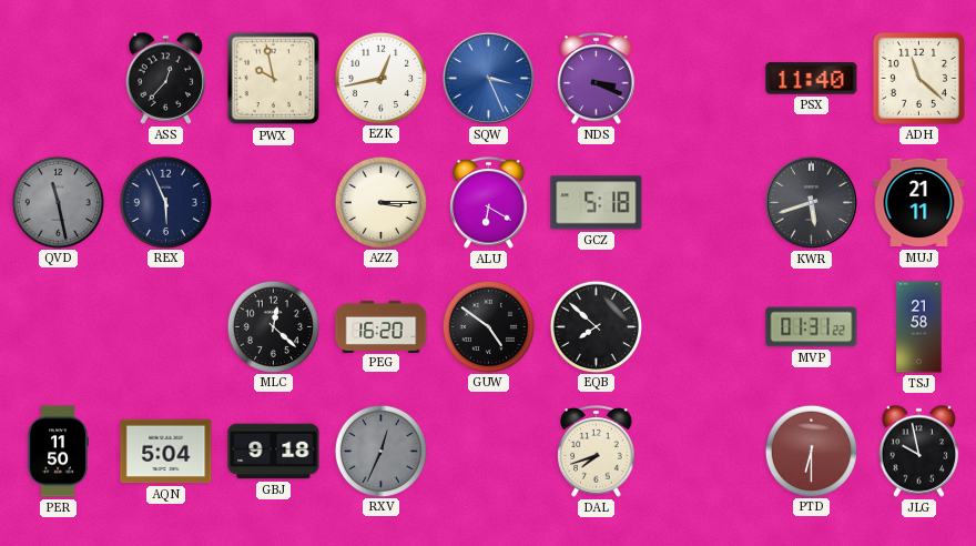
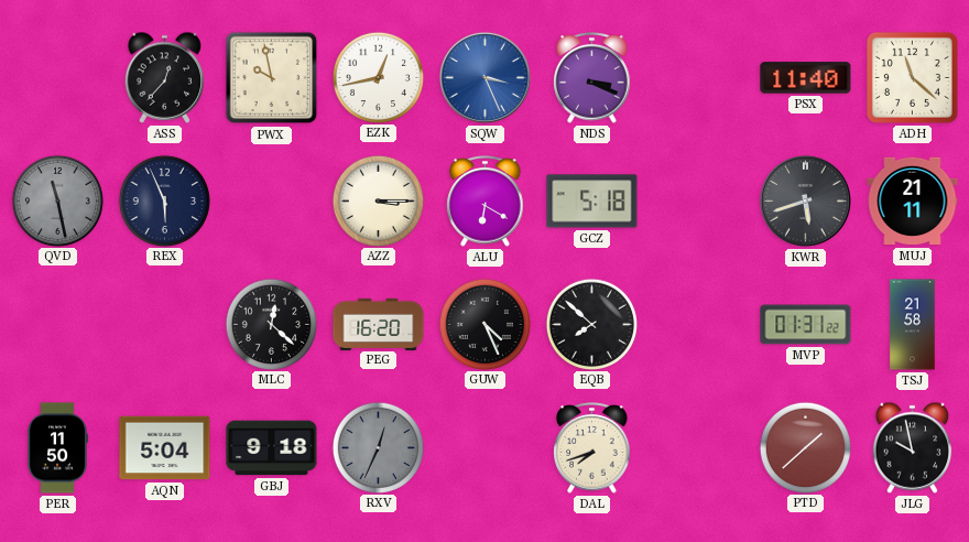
GUW: 4:51 -> 4:26 (484, 324)
PTD: 6:30 -> 1:38 (805, 447)
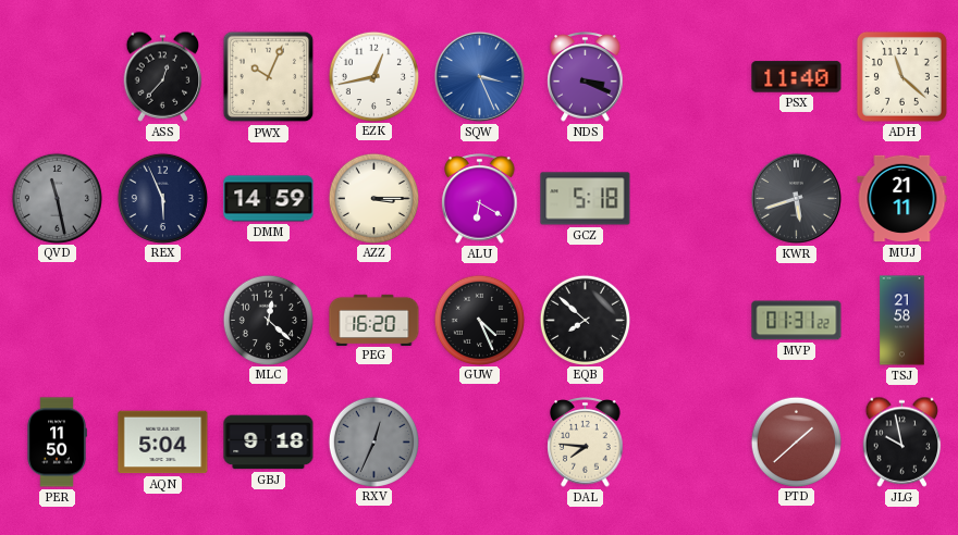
PWX: 9:58 -> 10:04 (269, 77)
DMM: none -> 14:59 (269, 199)
DAL: 7:42 -> 7:46 (586, 443)
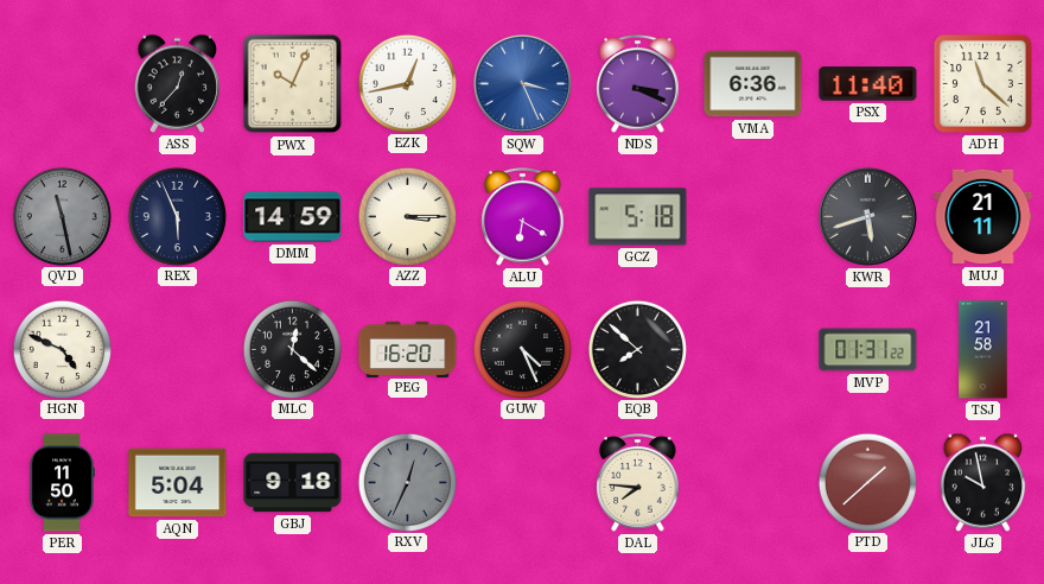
VMA: none -> 6:36 (753, 84)
HGN: none -> 4:49 (62, 349)
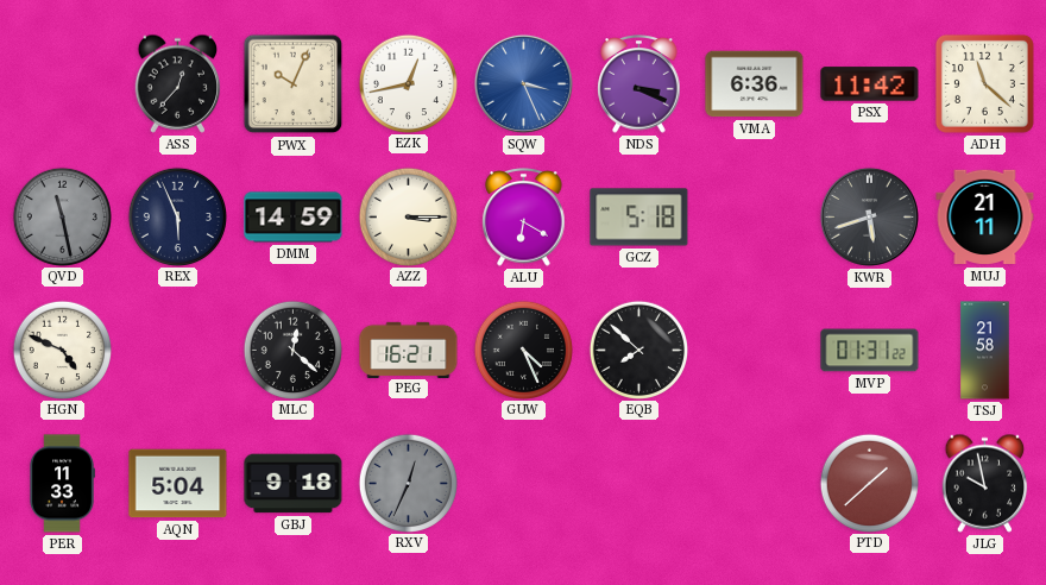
PSX: 11:40 -> 11:42 (870, 84)
PEG: 16:20 -> 16:21 (409, 350)
PER: 11:50 -> 11:33 (62, 484)
DAL: 7:46 -> none (638, 483)
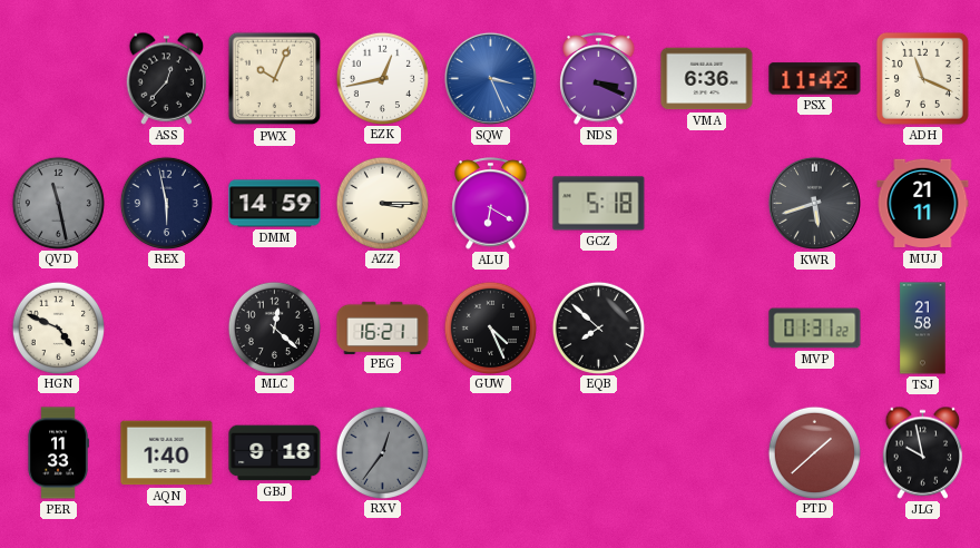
ADH: 11:22 -> 11:19 (922, 78)
REX: 5:56 -> 5:58 (166, 203)
AQN: 5:04 -> 1:40 (167, 453)
RXV: 12:34 -> 12:36 (382, 452)
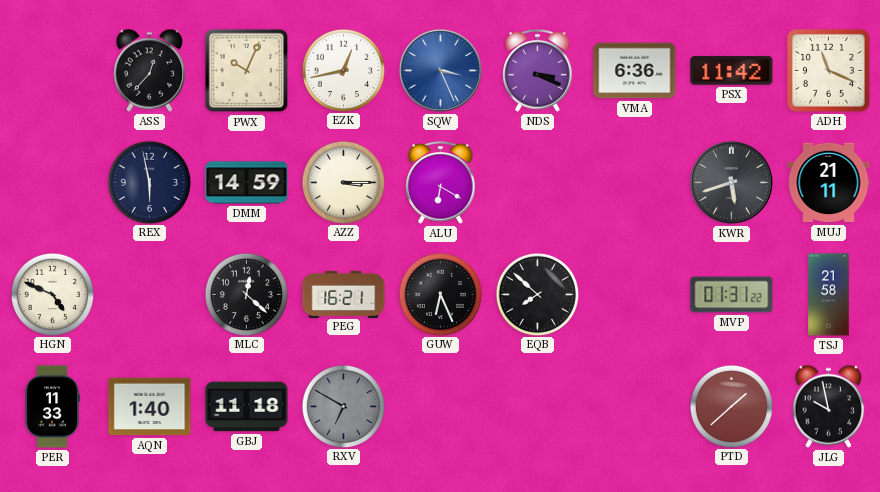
QVD: 11:28 -> none (58, 203)
GCZ: 5:18 -> none (599, 204)
GUW: 4:26 -> 6:26 (440, 294)
GBJ: 9:18 -> 11:18 (247, 407)
RXV: 12:36 -> 6:50 (343, 406)
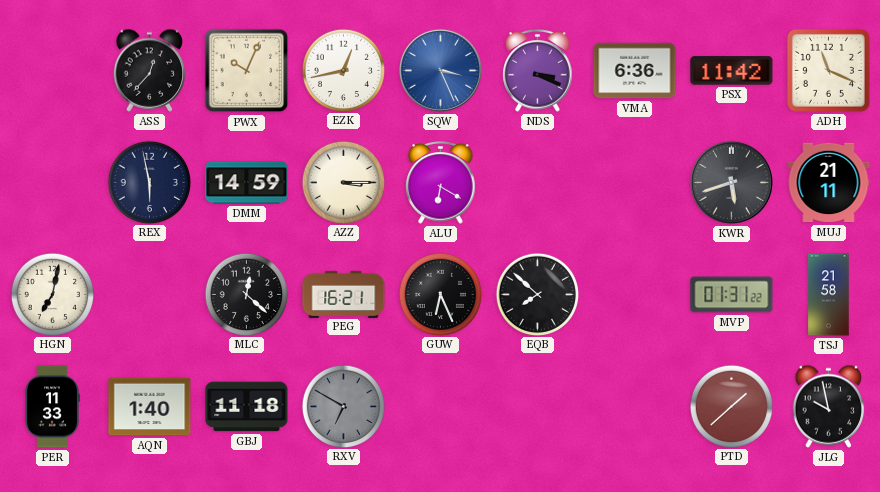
HGN: 4:49 -> 7:02 (52, 294)
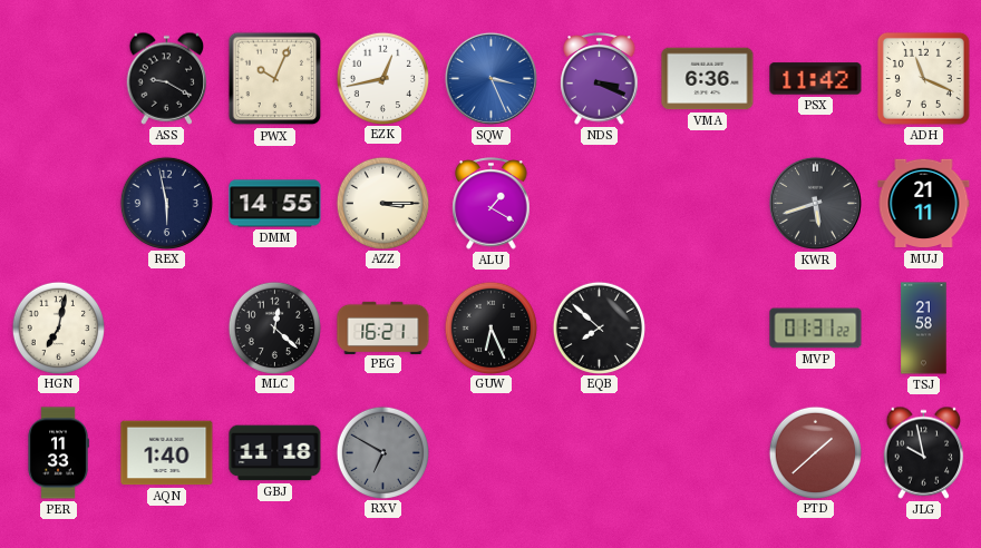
ASS: 12:37 -> 9:20 (167, 78)
DMM: 14:59 -> 14:55 (275, 204)
ALU: 6:20 -> 1:20 (492, 204)
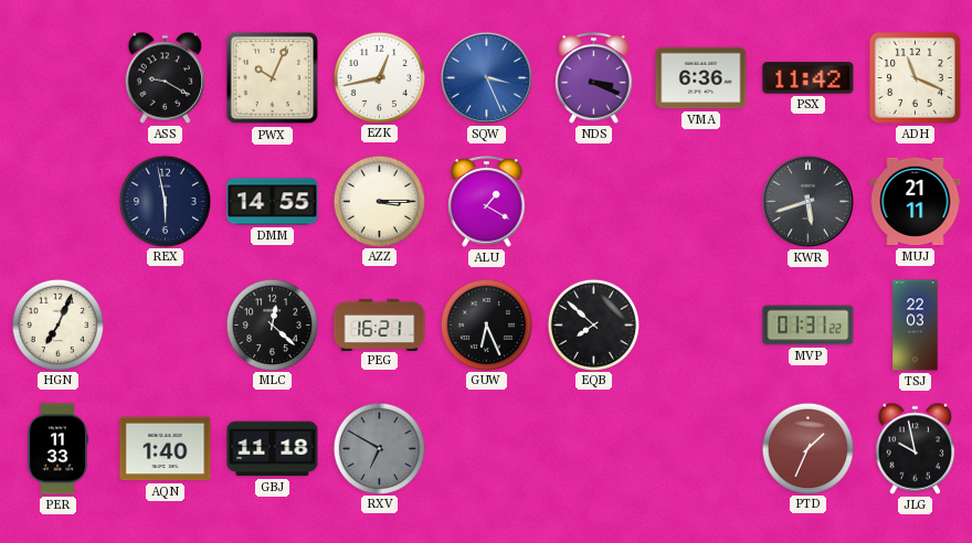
HGN: 7:02 -> 7:04 (57, 324)
TSJ: 21:58 -> 22:03 (916, 326)
PTD: 1:38 -> 1:34 (807, 448)
